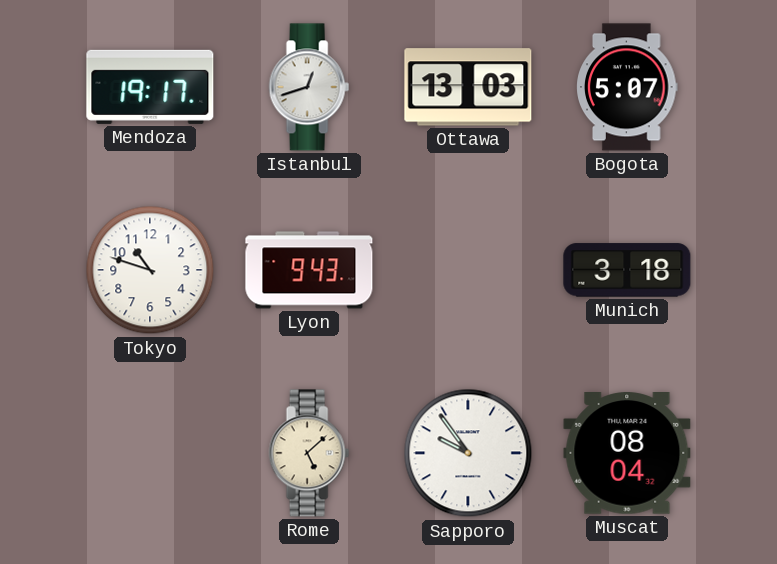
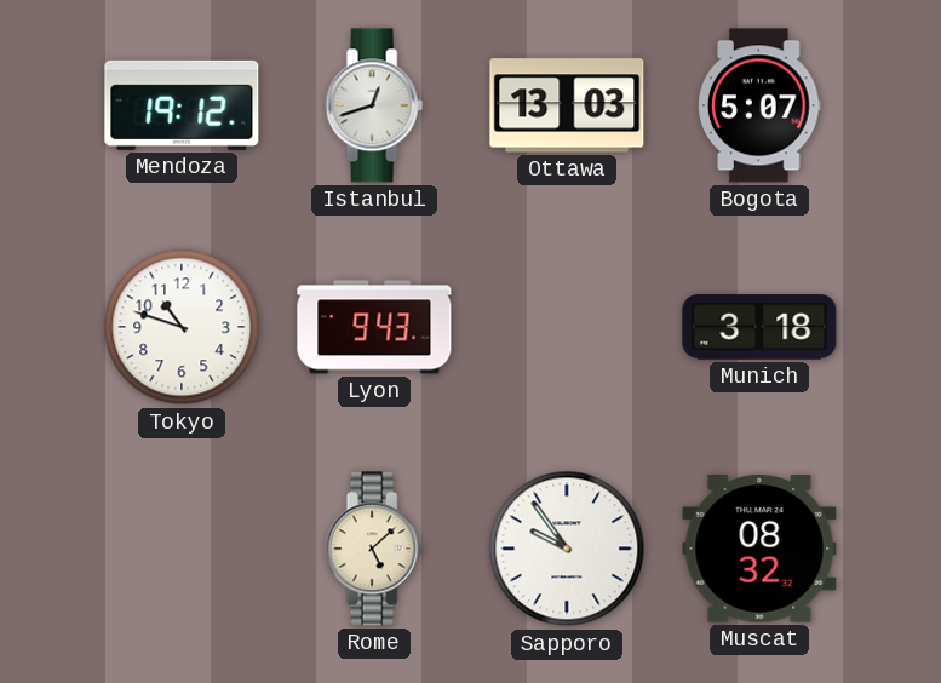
Mendoza: 19:17 -> 19:12 (182, 105)
Muscat: 08:04 -> 08:32 (759, 550)
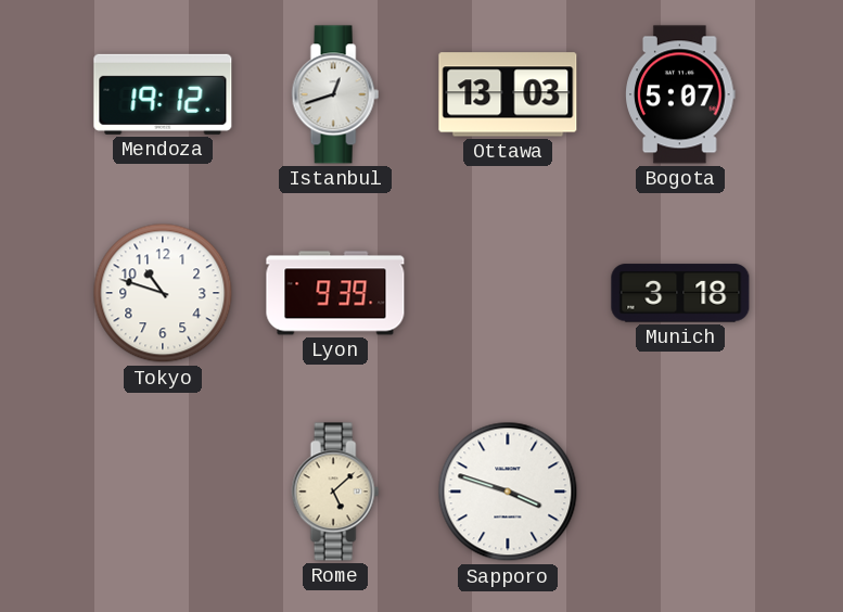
Lyon: 9:43 -> 9:39 (335, 293)
Sapporo: 9:54 -> 3:48 (508, 492)
Muscat: 08:32 -> none (759, 550)
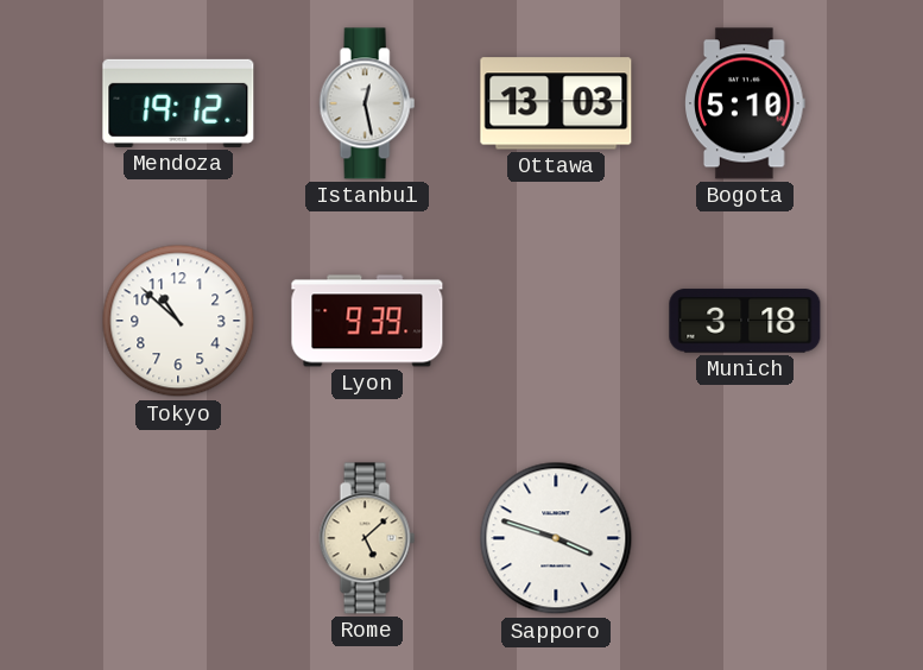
Istanbul: 12:42 -> 12:28 (367, 103)
Bogota: 5:07 -> 5:10 (745, 103)
Tokyo: 10:48 -> 10:52 (178, 321)
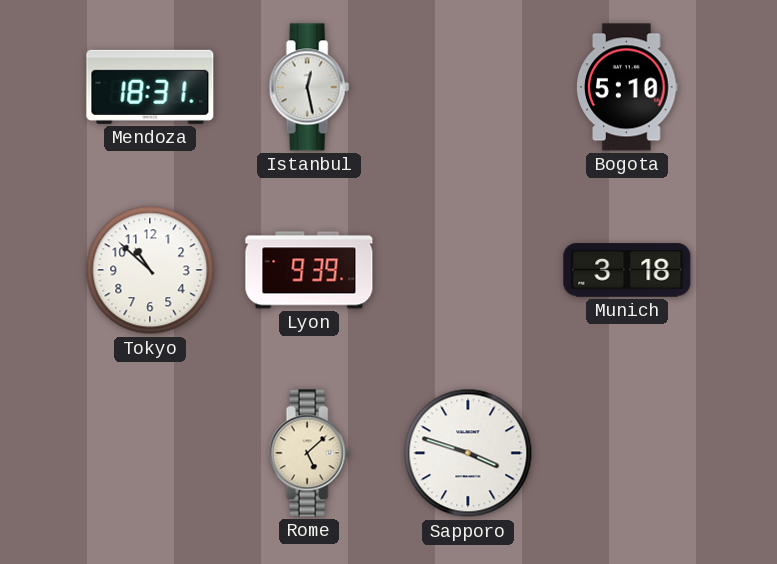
Mendoza: 19:12 -> 18:31 (150, 87)
Ottawa: 13:03 -> none (556, 103)
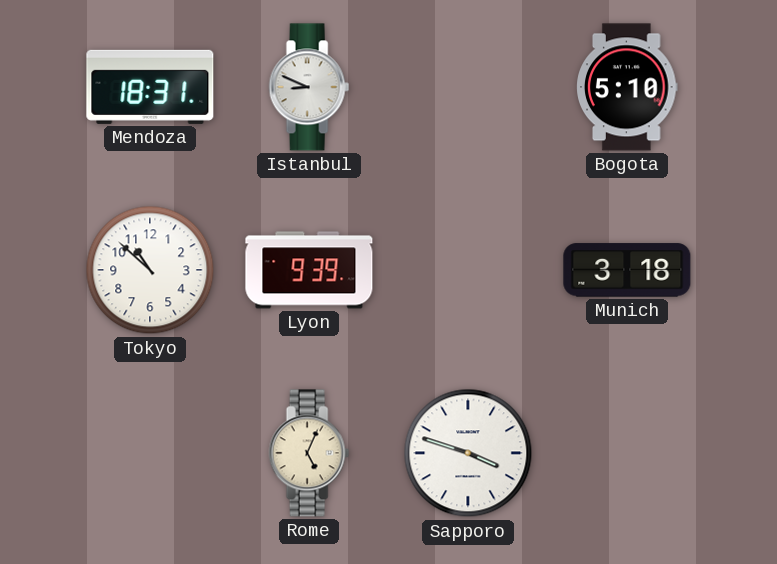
Istanbul: 12:28 -> 8:49 (309, 87)
Rome: 5:08 -> 5:04 (309, 453)
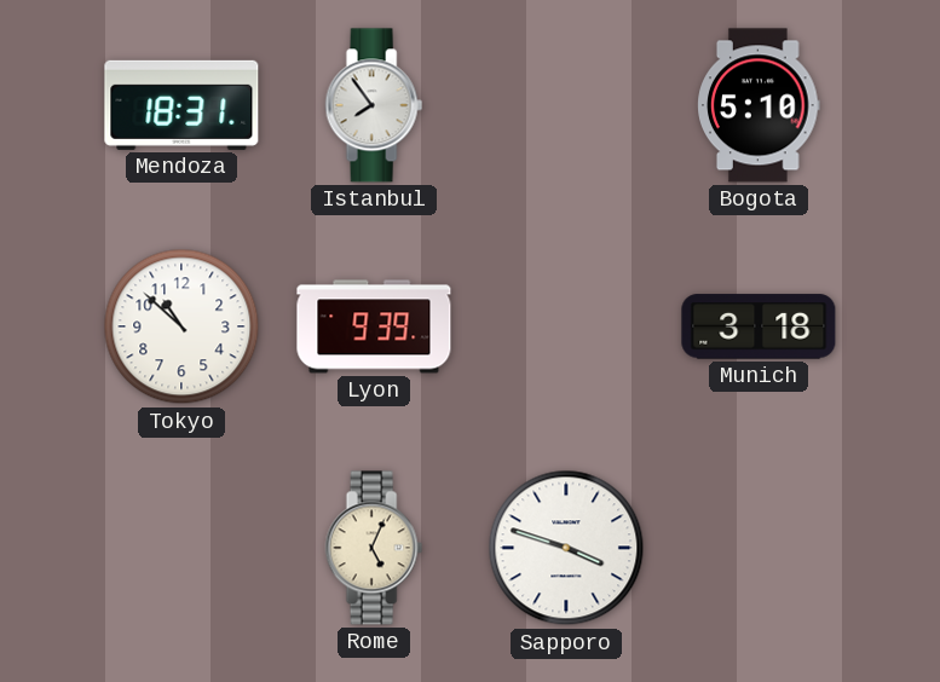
Istanbul: 8:49 -> 7:54 (374, 105)
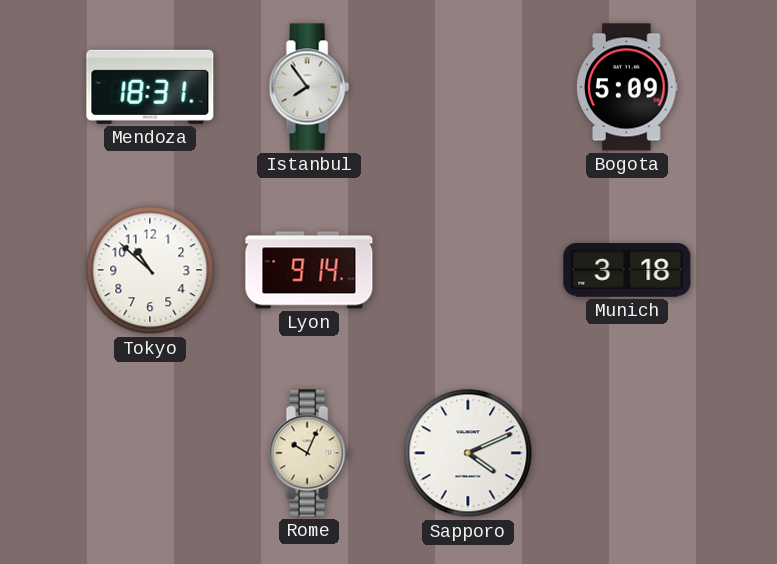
Bogota: 5:10 -> 5:09 (627, 87)
Lyon: 9:39 -> 9:14 (309, 270)
Rome: 5:04 -> 10:04 (309, 453)
Sapporo: 3:48 -> 4:11 (468, 453)
